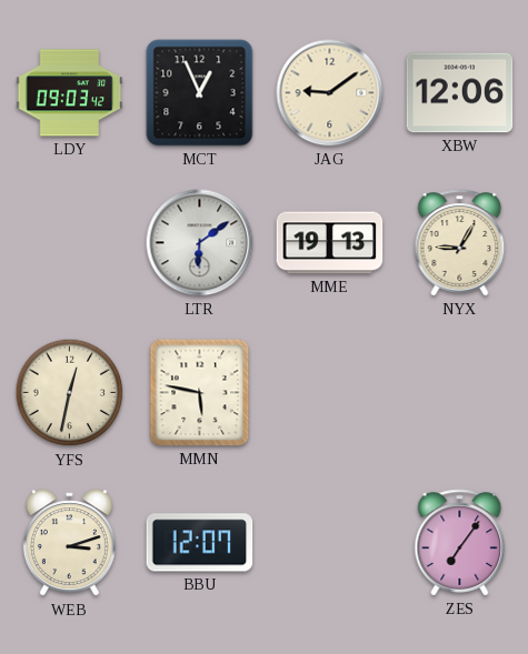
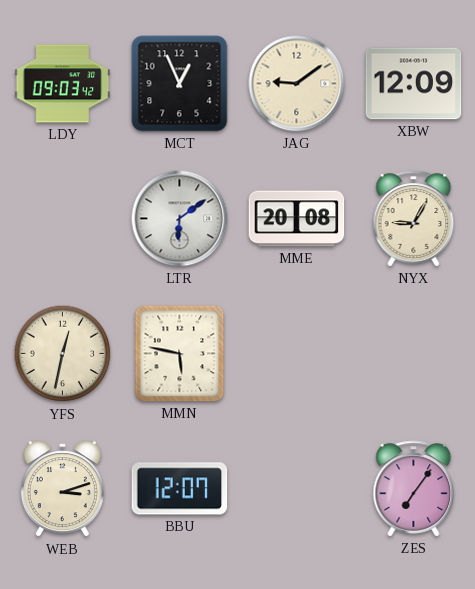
XBW: 12:06 -> 12:09 (414, 84)
MME: 19:13 -> 20:08 (297, 219)
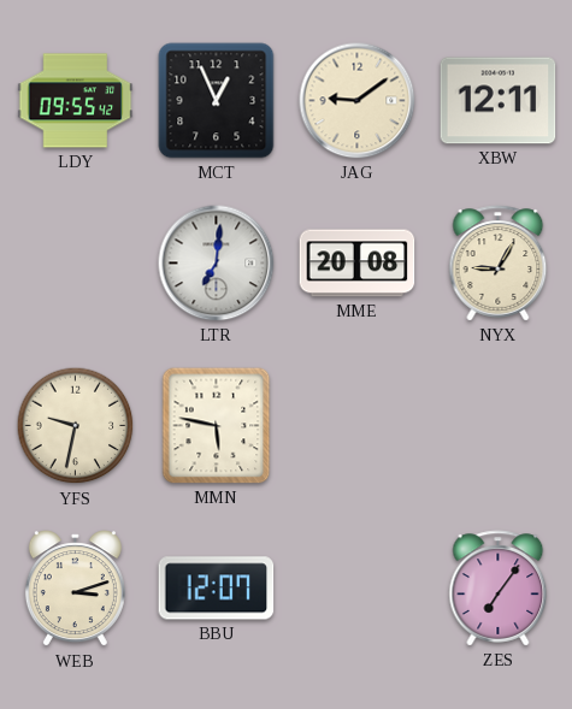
LDY: 09:03 -> 09:55 (76, 101)
XBW: 12:09 -> 12:11 (499, 101)
LTR: 6:09 -> 7:01 (217, 264)
YFS: 12:32 -> 9:32 (76, 426)
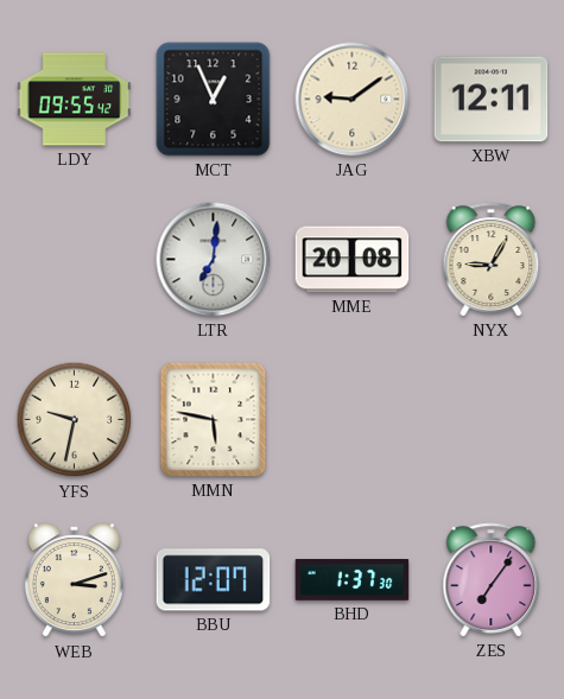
BHD: none -> 1:37 (353, 580)
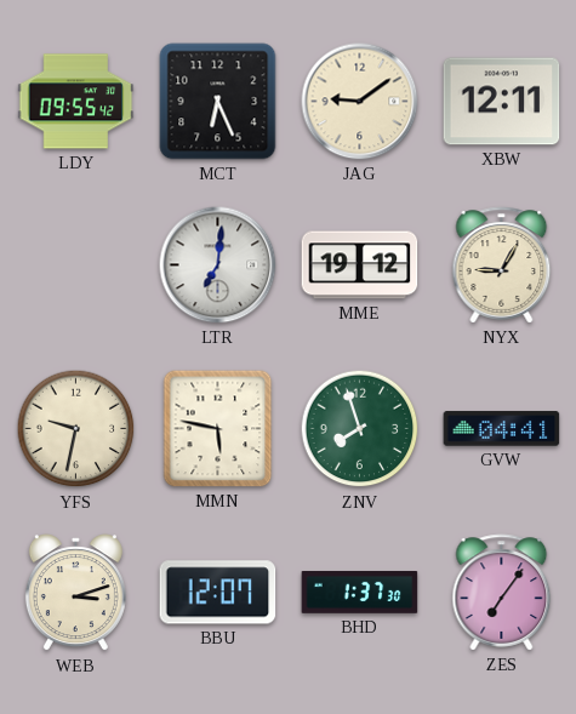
MCT: 12:56 -> 6:26 (218, 102)
MME: 20:08 -> 19:12 (360, 265)
ZNV: none -> 7:57 (360, 429)
GVW: none -> 04:41 (502, 429)
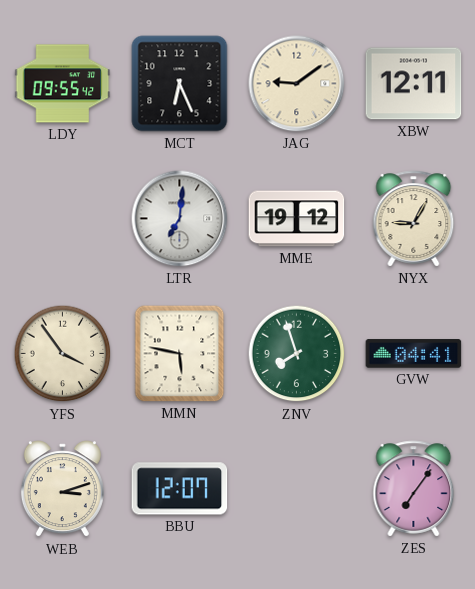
YFS: 9:32 -> 3:54 (63, 354)
BHD: 1:37 -> none (360, 593)
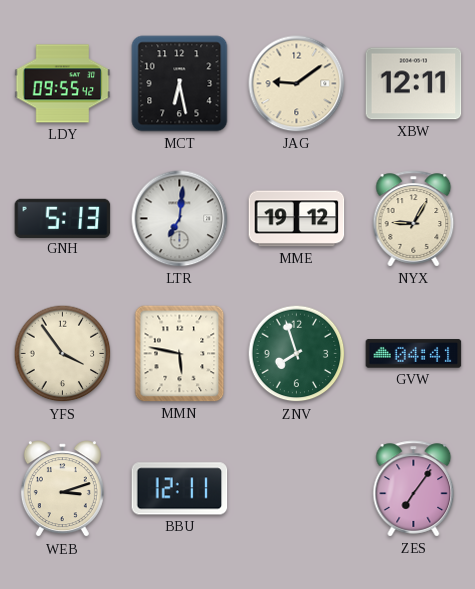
MCT: 6:26 -> 6:28 (180, 84)
GNH: none -> 5:13 (63, 218)
BBU: 12:07 -> 12:11 (180, 489)
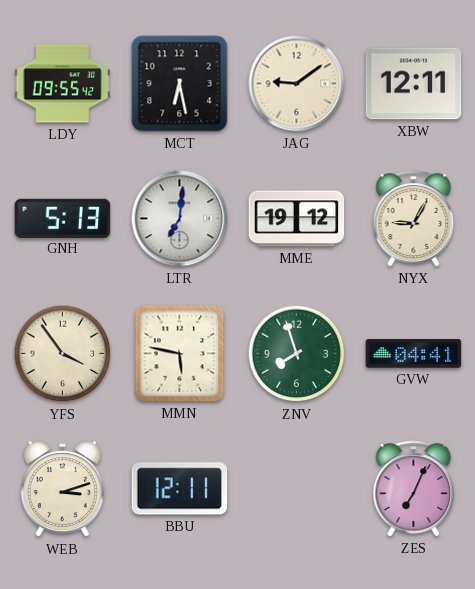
ZES: 7:06 -> 7:04 (414, 489)
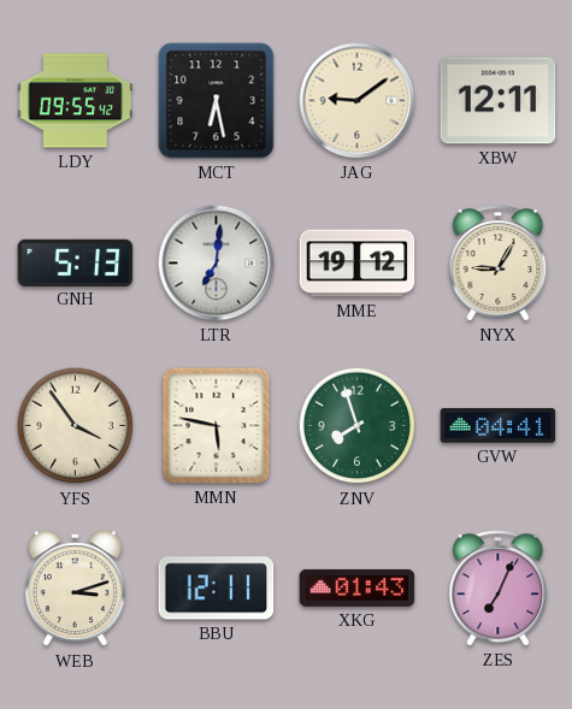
XKG: none -> 01:43 (358, 587)
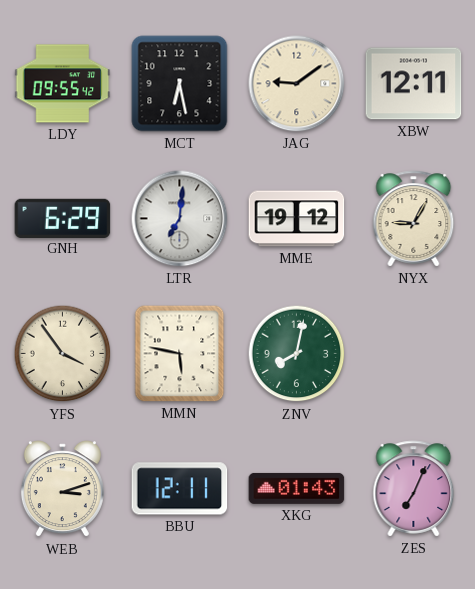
GNH: 5:13 -> 6:29 (63, 218)
ZNV: 7:57 -> 8:02 (297, 354)
GVW: 04:41 -> none (499, 426)
